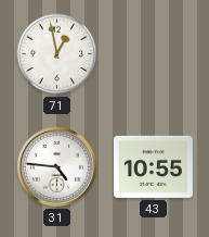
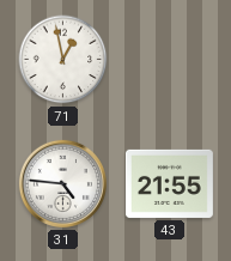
43: 10:55 -> 21:55 (169, 183)
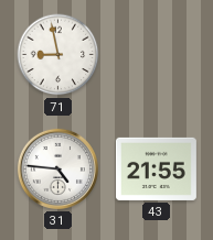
71: 12:58 -> 8:58 (58, 55)
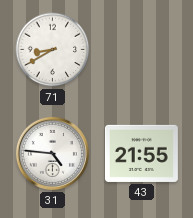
71: 8:58 -> 8:40 (53, 50)
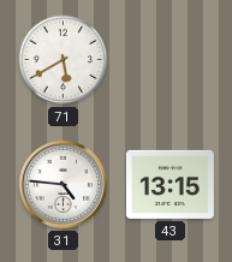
71: 8:40 -> 5:40 (64, 60)
43: 21:55 -> 13:15 (169, 184)
